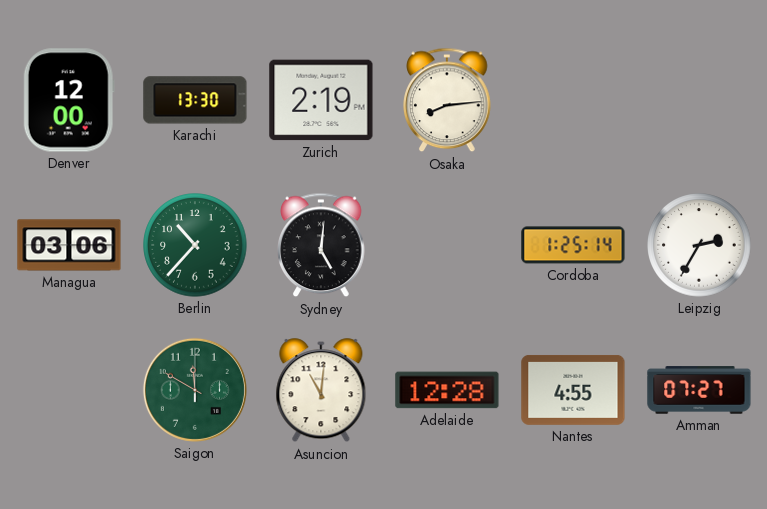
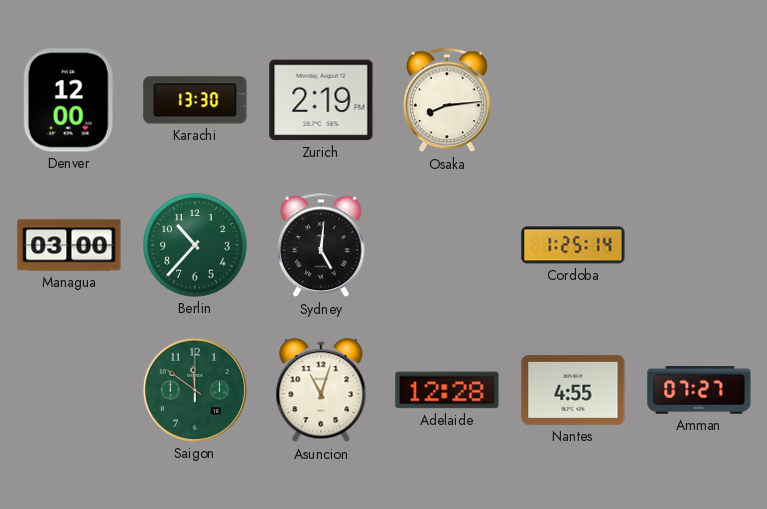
Managua: 03:06 -> 03:00 (69, 245)
Leipzig: 2:35 -> none (699, 245)
Saigon: 11:50 -> 11:51 (195, 390)
Asuncion: 11:01 -> 11:03 (321, 391)
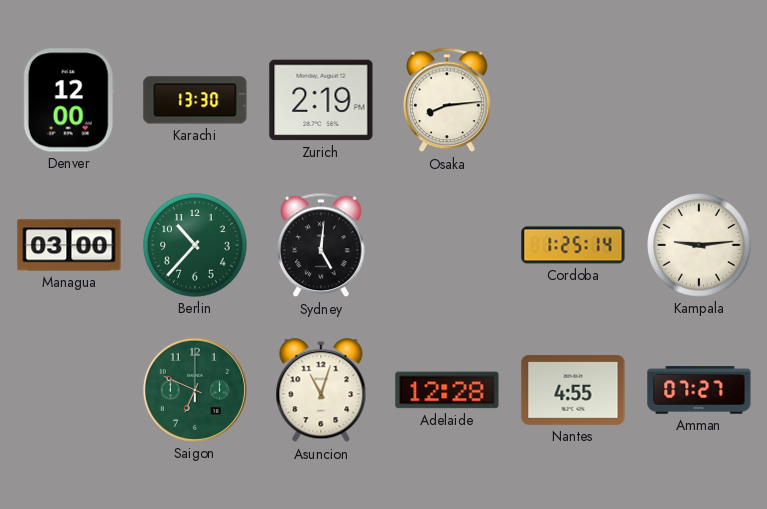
Kampala: none -> 9:14 (699, 245)
Saigon: 11:51 -> 6:49 (195, 390)
